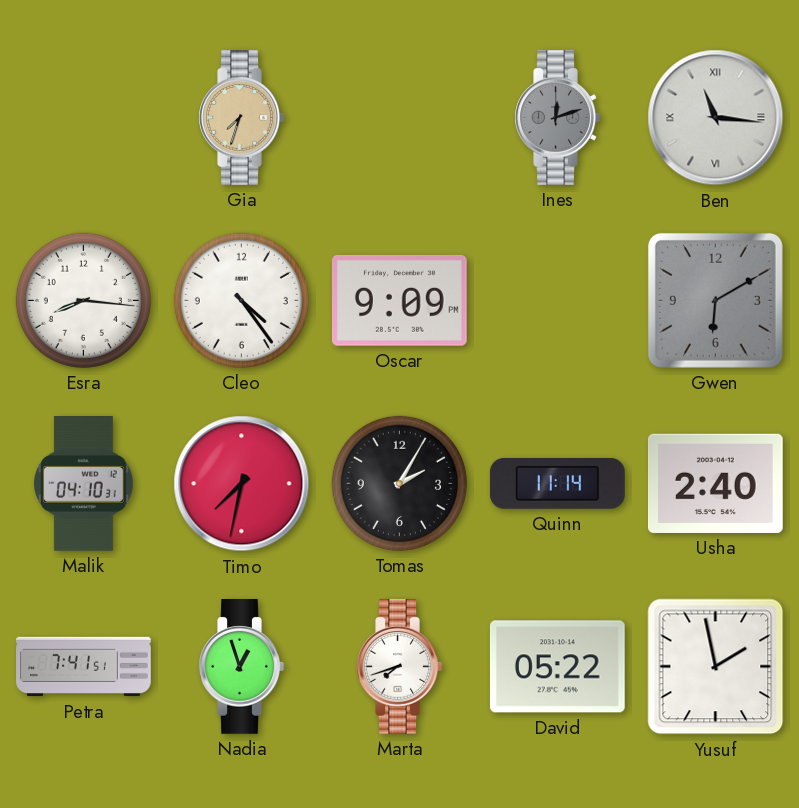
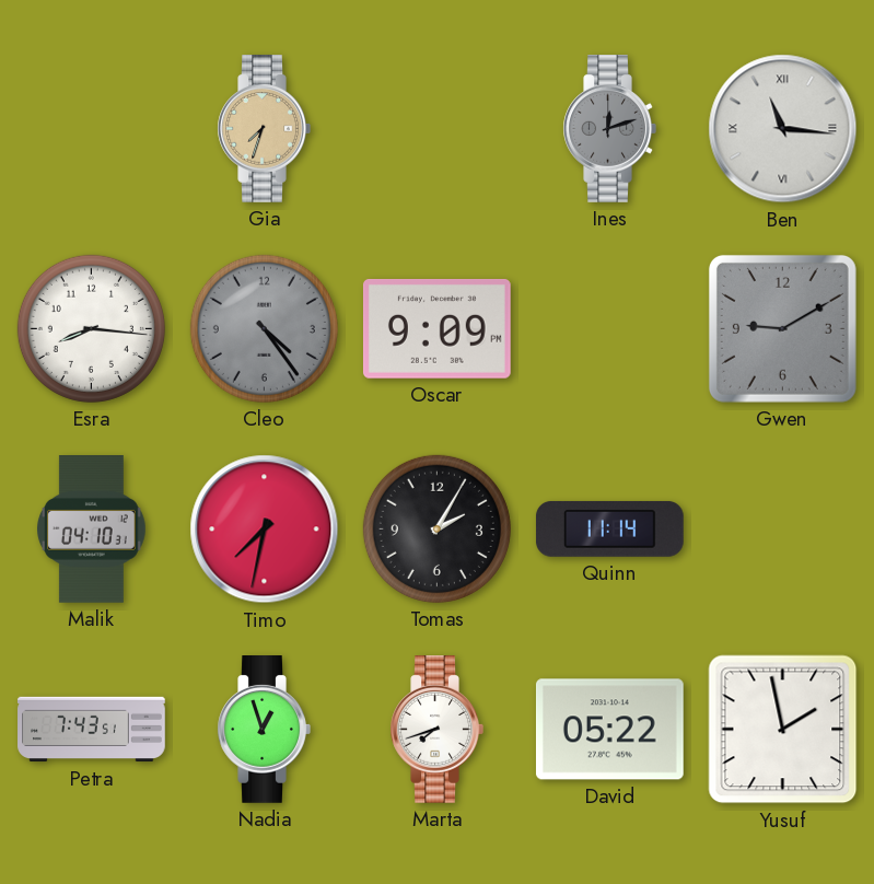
Cleo dial: white -> grey (264, 328)
Gwen: 6:10 -> 9:10 (782, 328)
Usha: 2:40 -> none (715, 483)
Petra: 7:41 -> 7:43 (92, 730)
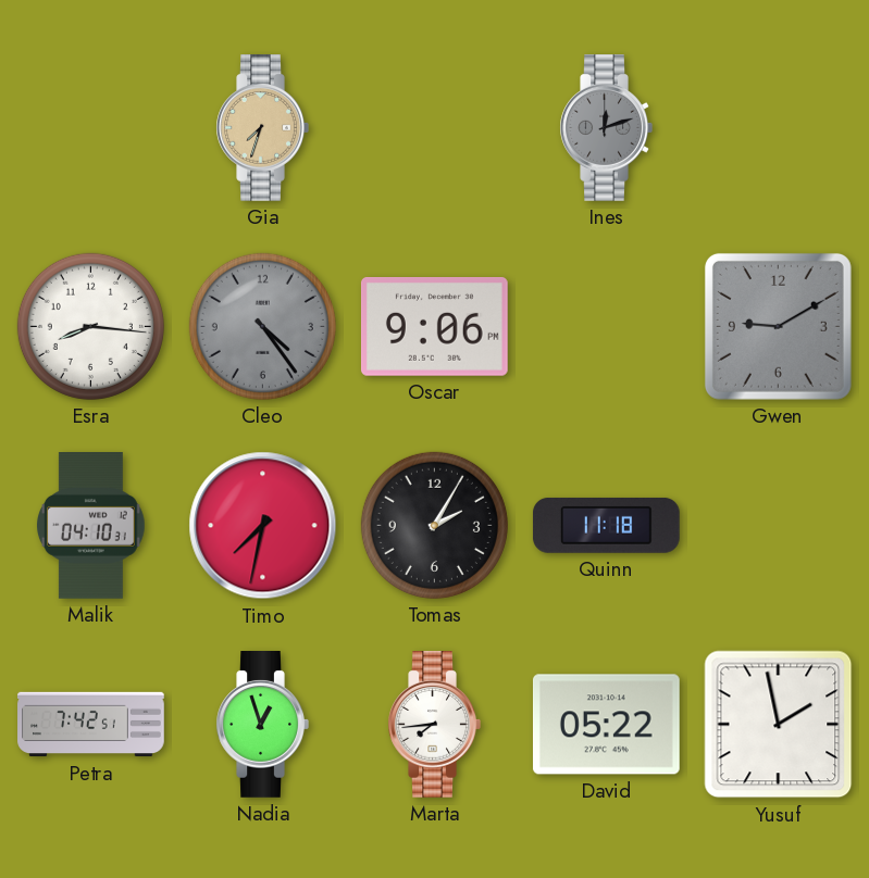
Ben: 11:16 -> none (783, 129)
Oscar: 9:09 -> 9:06 (434, 326)
Quinn: 11:14 -> 11:18 (606, 525)
Petra: 7:43 -> 7:42 (91, 725)
Marta: 7:42 -> 7:44 (434, 725)
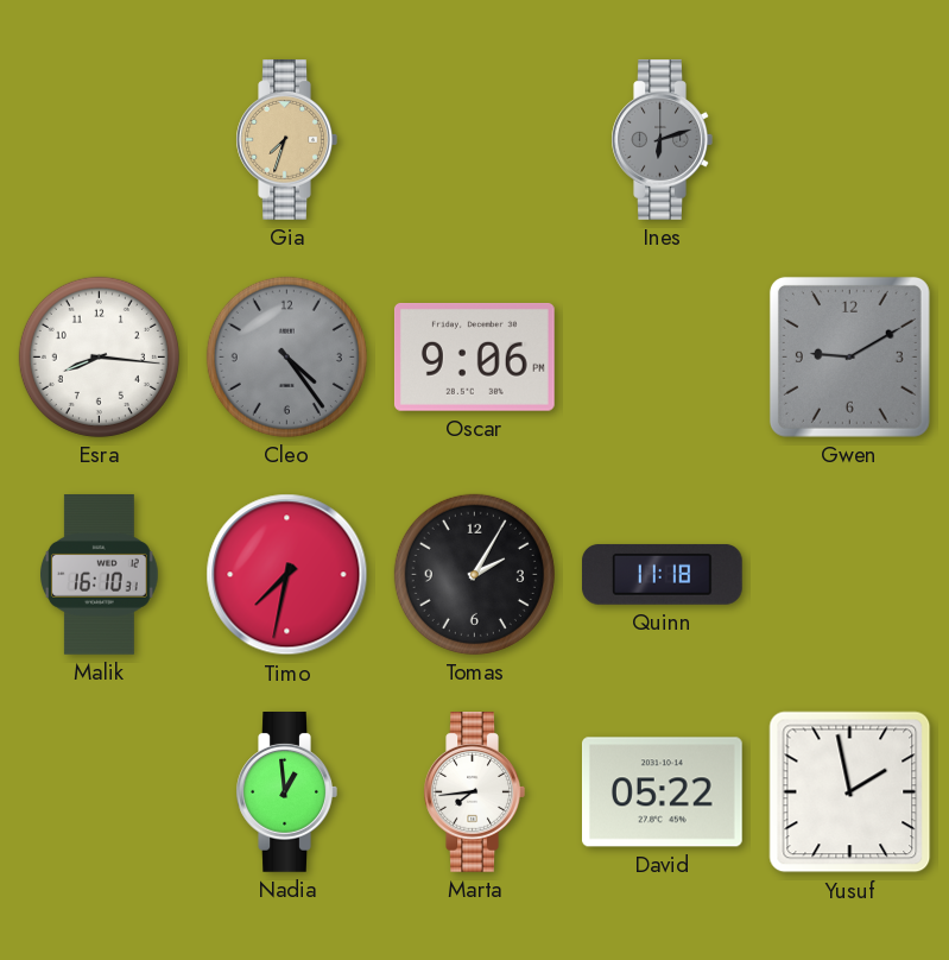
Ines: 12:12 -> 6:12 (662, 140)
Malik: 04:10 -> 16:10 (100, 575)
Petra: 7:42 -> none (91, 725)
Nadia: 12:57 -> 12:59 (286, 792)
